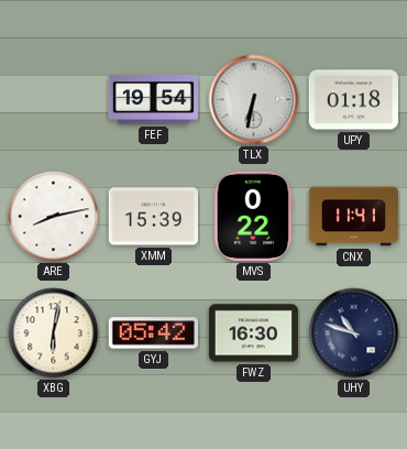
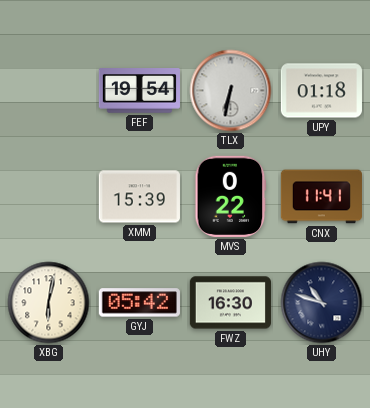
ARE: 8:13 -> none (54, 217)
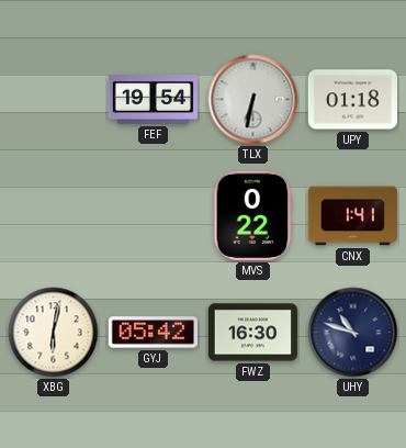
XMM: 15:39 -> none (139, 197)
CNX: 11:41 -> 1:41 (352, 216)
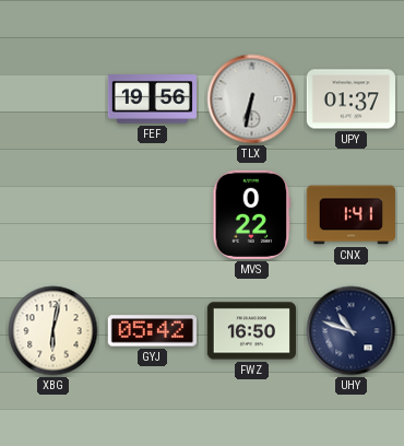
FEF: 19:54 -> 19:56 (152, 99)
UPY: 01:18 -> 01:37 (350, 99)
FWZ: 16:30 -> 16:50 (251, 331)
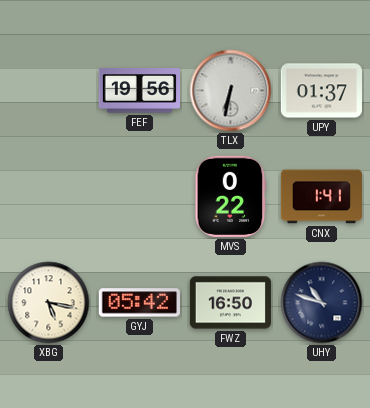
XBG: 6:02 -> 5:17 (49, 303)
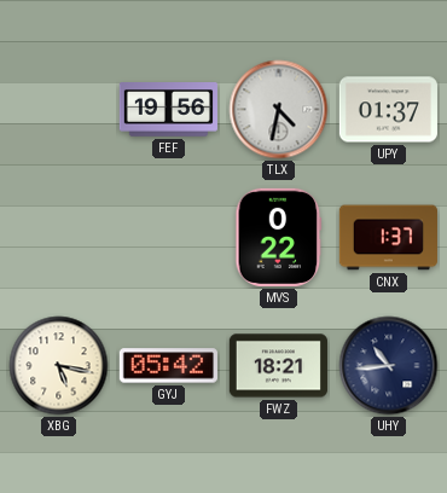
TLX: 6:32 -> 4:32 (279, 110)
CNX: 1:41 -> 1:37 (388, 238)
FWZ: 16:50 -> 18:21 (278, 366)
UHY: 10:48 -> 10:44 (389, 366)
